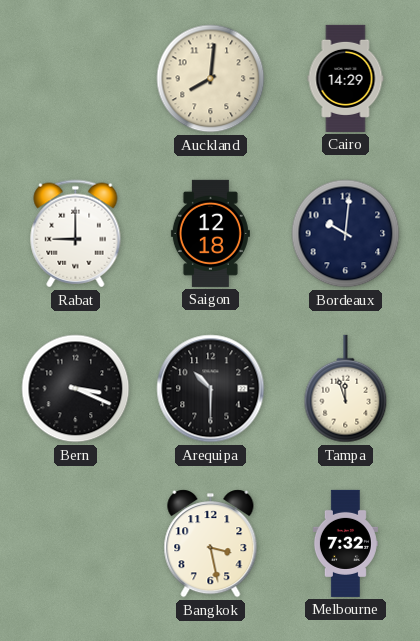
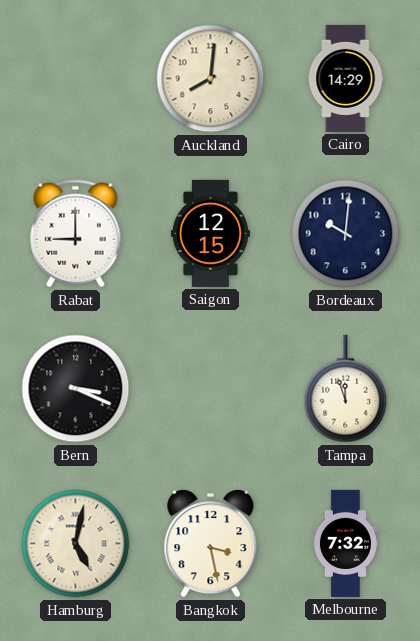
Saigon: 12:18 -> 12:15 (210, 233)
Arequipa: 10:30 -> none (211, 389)
Hamburg: none -> 5:02 (76, 544)
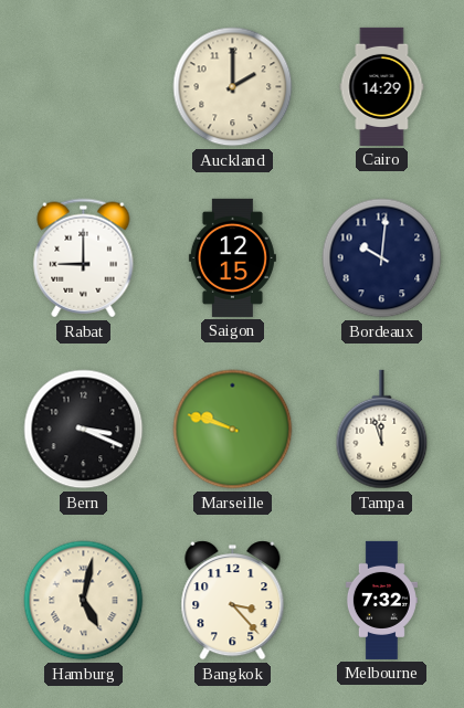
Auckland: 8:01 -> 2:00 (233, 87)
Marseille: none -> 9:48 (233, 430)
Bangkok: 3:28 -> 3:23 (233, 601)
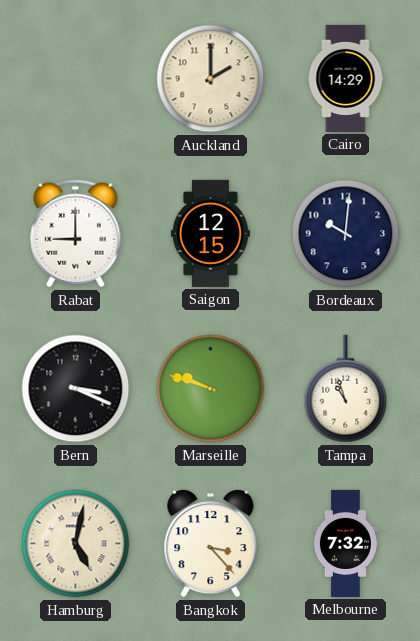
Tampa: 11:57 -> 10:57 (346, 389)
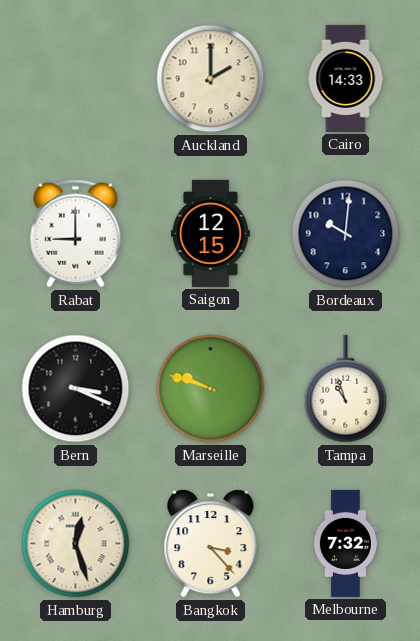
Cairo: 14:29 -> 14:33 (346, 78)
Hamburg: 5:02 -> 12:27 (76, 544)
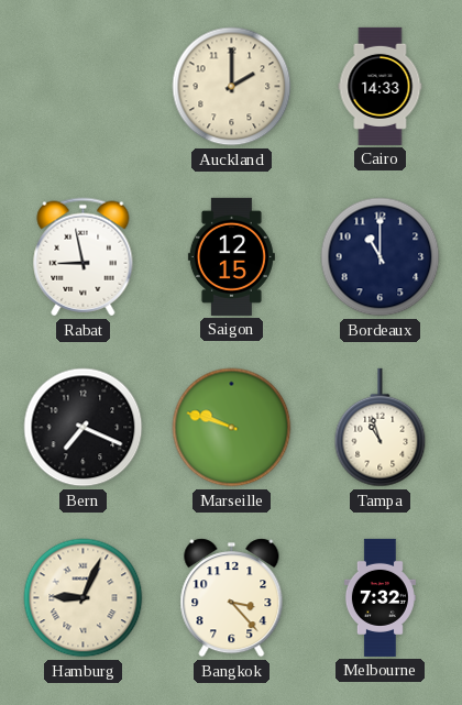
Rabat: 9:00 -> 8:58 (84, 257)
Bordeaux: 10:01 -> 11:00 (381, 257)
Bern: 3:19 -> 7:19 (84, 428)
Hamburg: 12:27 -> 9:04 (84, 598)
